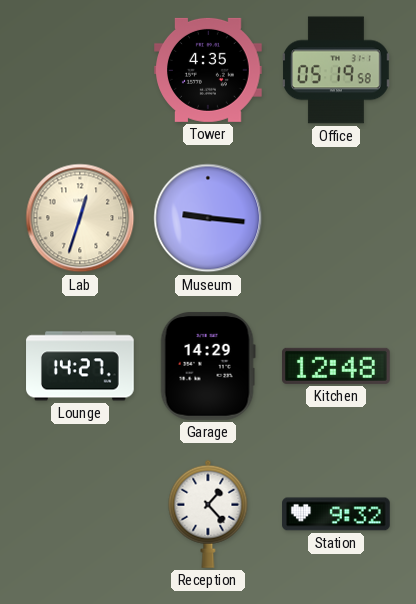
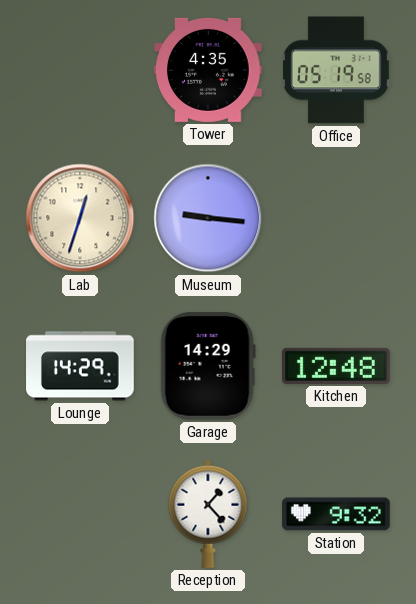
Lounge: 14:27 -> 14:29 (80, 366)
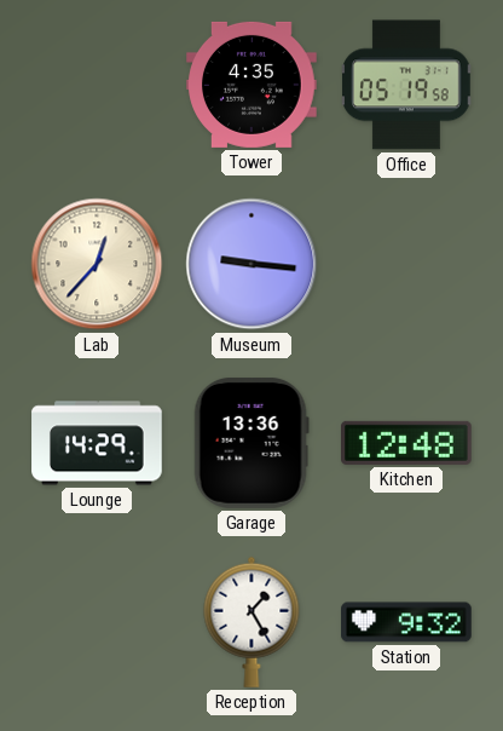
Lab: 12:33 -> 12:37 (97, 264)
Garage: 14:29 -> 13:36 (251, 443)
Reception: 1:23 -> 1:25 (251, 622)
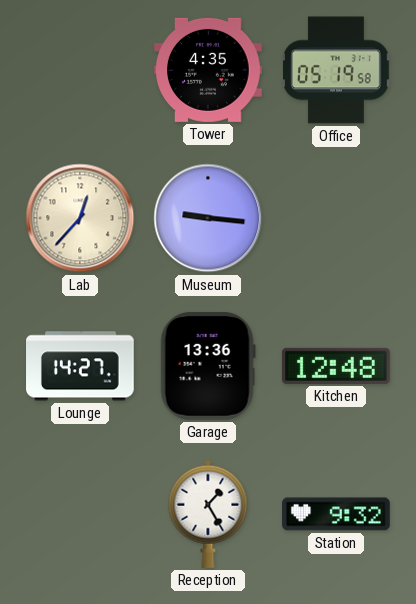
Lounge: 14:29 -> 14:27 (80, 366)
